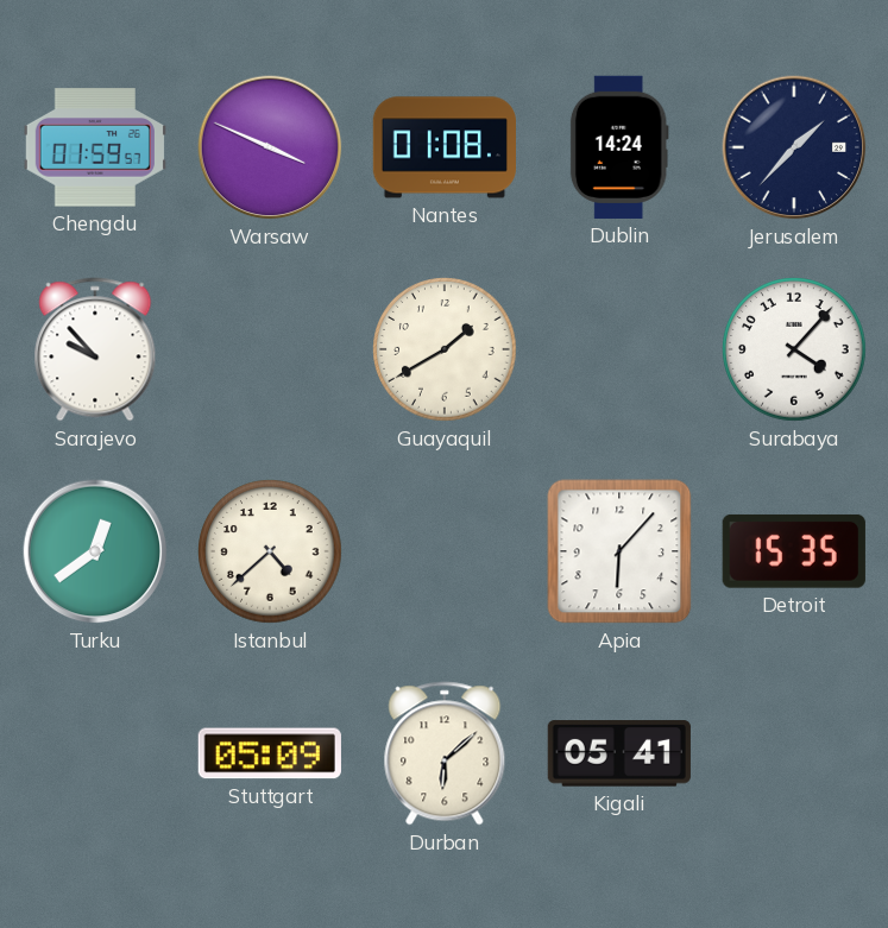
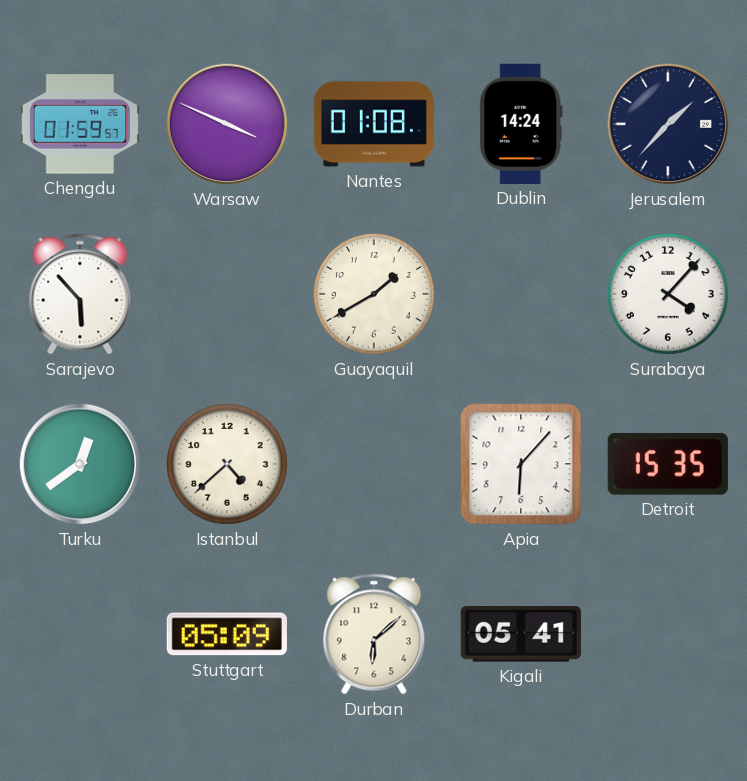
Sarajevo: 9:53 -> 5:53 (80, 294)
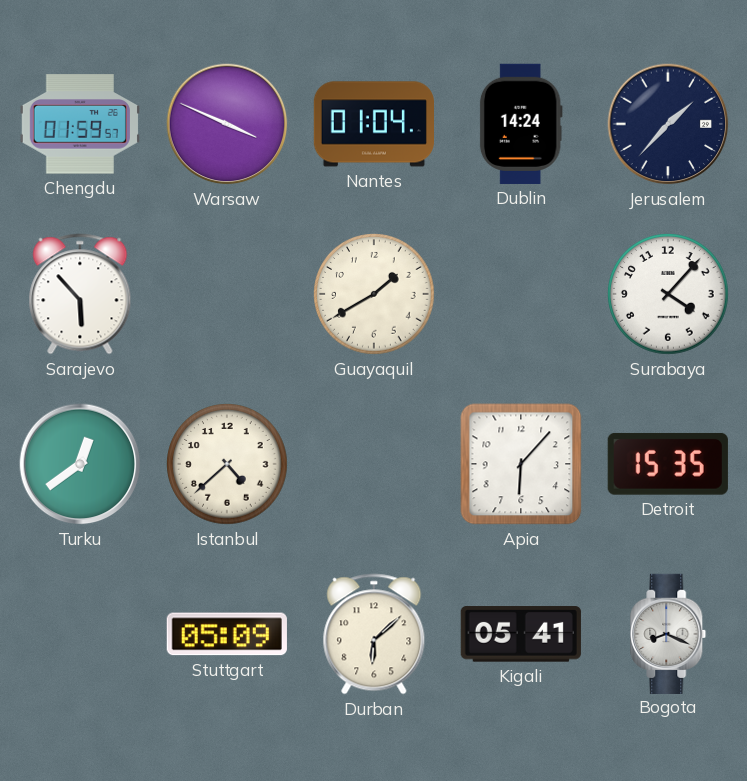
Nantes: 01:08 -> 01:04 (373, 124)
Bogota: none -> 8:19 (668, 633)
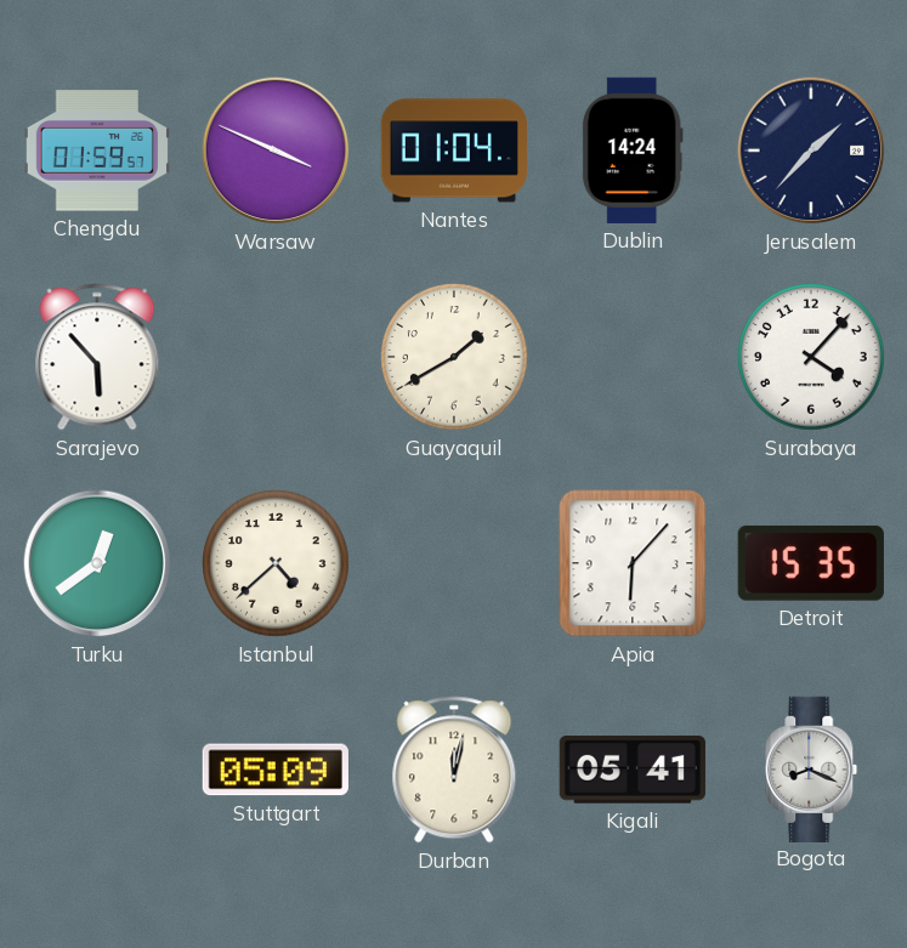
Durban: 6:08 -> 12:02 (454, 770)
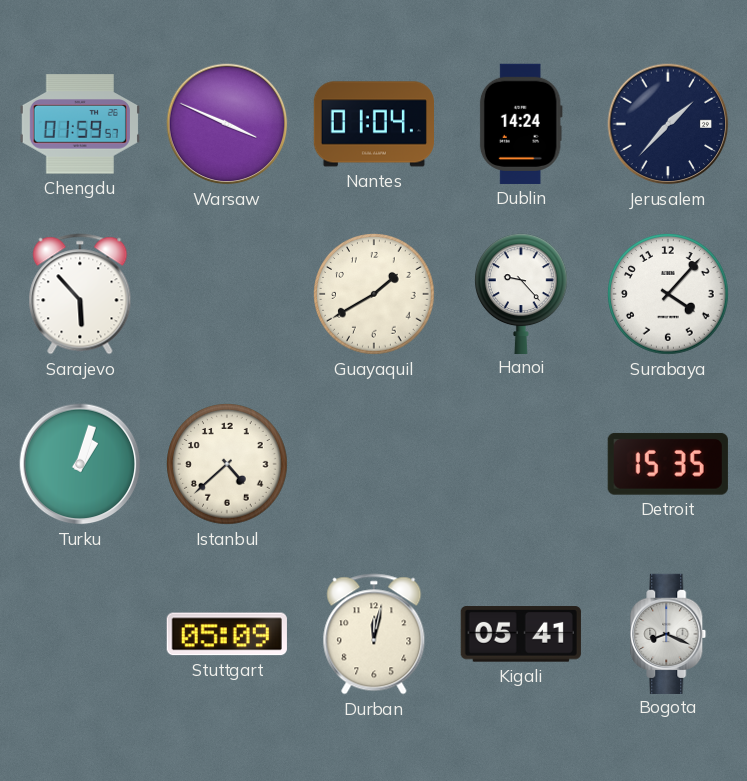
Hanoi: none -> 9:23 (521, 293)
Turku: 12:39 -> 1:03 (80, 464)
Apia: 6:07 -> none (633, 563)
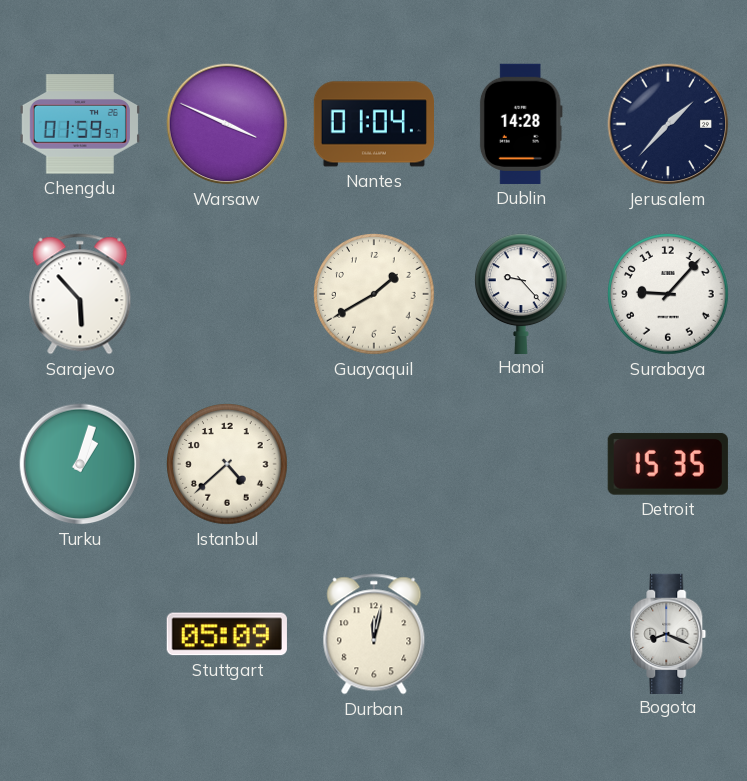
Dublin: 14:24 -> 14:28 (521, 124)
Surabaya: 4:07 -> 9:07 (668, 295)
Kigali: 05:41 -> none (521, 634)
